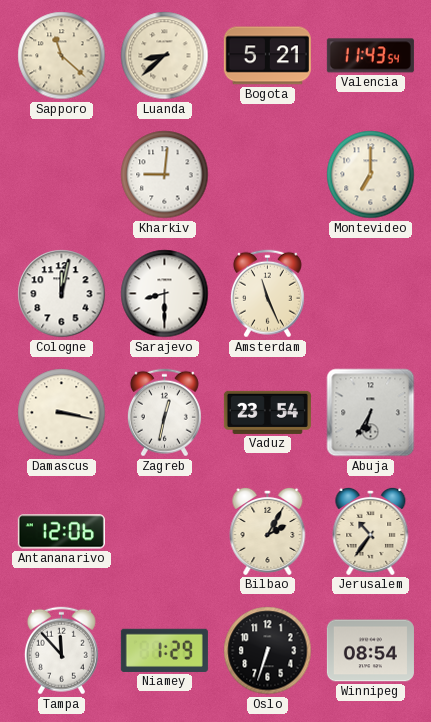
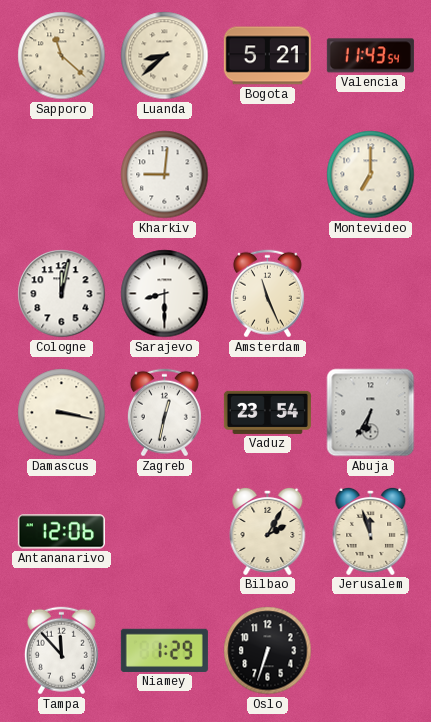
Jerusalem: 10:36 -> 11:57 (371, 531)
Winnipeg: 08:54 -> none (370, 651)
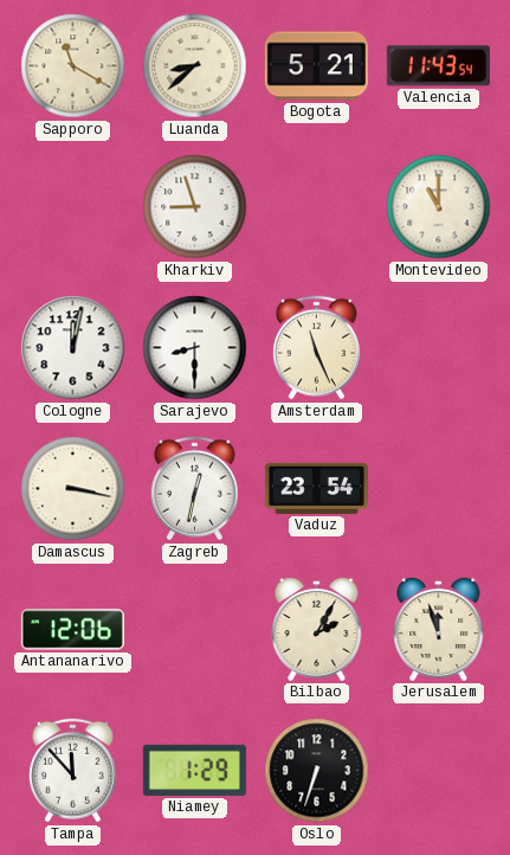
Sapporo: 11:22 -> 11:20 (73, 66)
Kharkiv: 9:01 -> 8:57 (195, 207)
Montevideo: 7:00 -> 11:00 (439, 207)
Abuja: 6:35 -> none (371, 413)
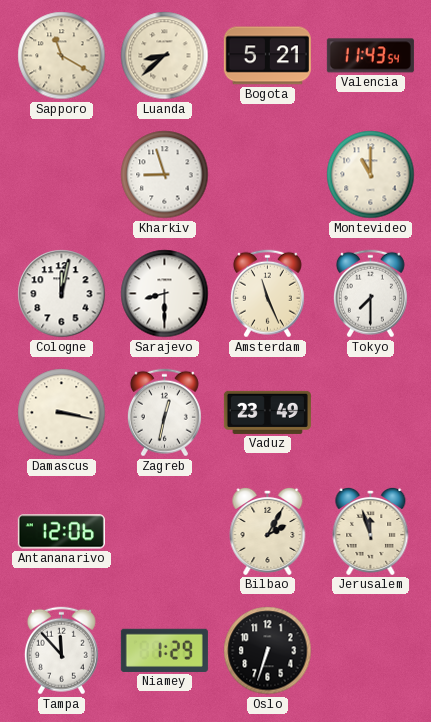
Tokyo: none -> 7:30 (370, 294)
Vaduz: 23:54 -> 23:49 (267, 412)
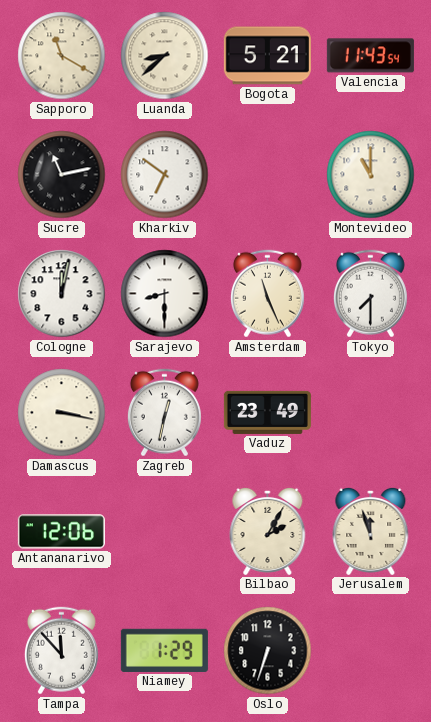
Sucre: none -> 11:13 (62, 175)
Kharkiv: 8:57 -> 6:51 (165, 175)
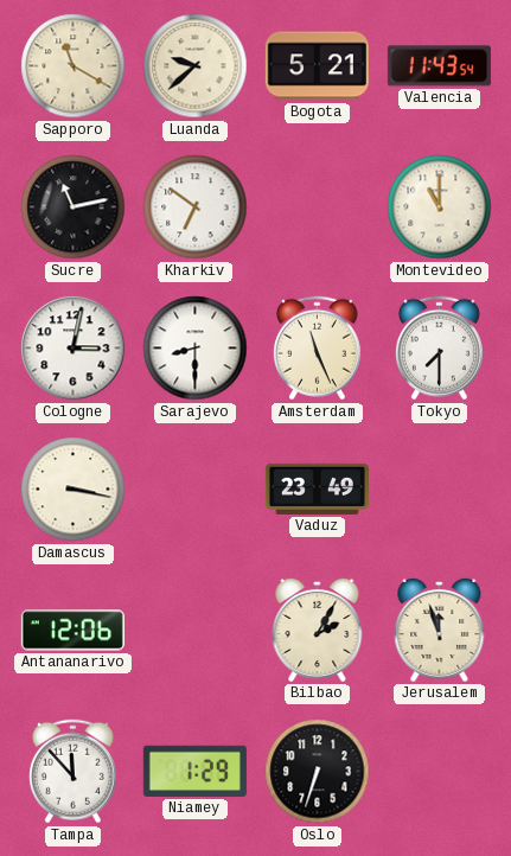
Luanda: 8:38 -> 9:38 (196, 66)
Cologne: 12:02 -> 3:02 (74, 349)
Zagreb: 12:32 -> none (164, 413)
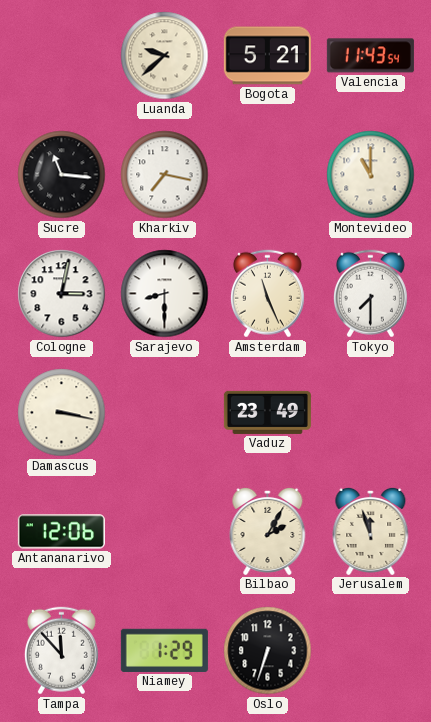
Sapporo: 11:20 -> none (74, 66)
Sucre: 11:13 -> 11:16 (62, 175)
Kharkiv: 6:51 -> 7:17 (165, 175)
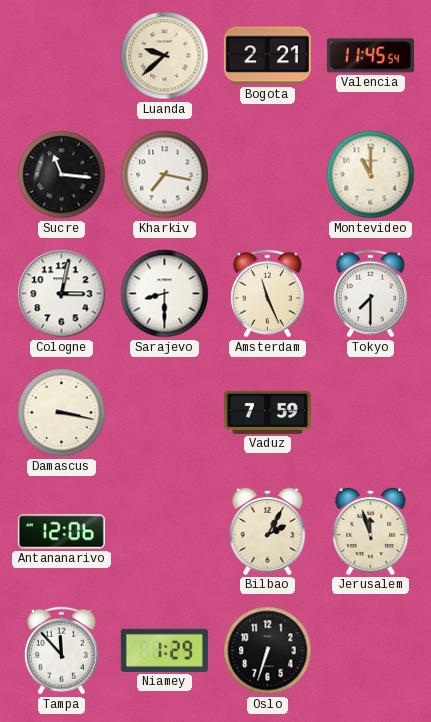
Bogota: 5:21 -> 2:21 (267, 56)
Valencia: 11:43 -> 11:45 (370, 56)
Vaduz: 23:49 -> 7:59 (267, 412)
